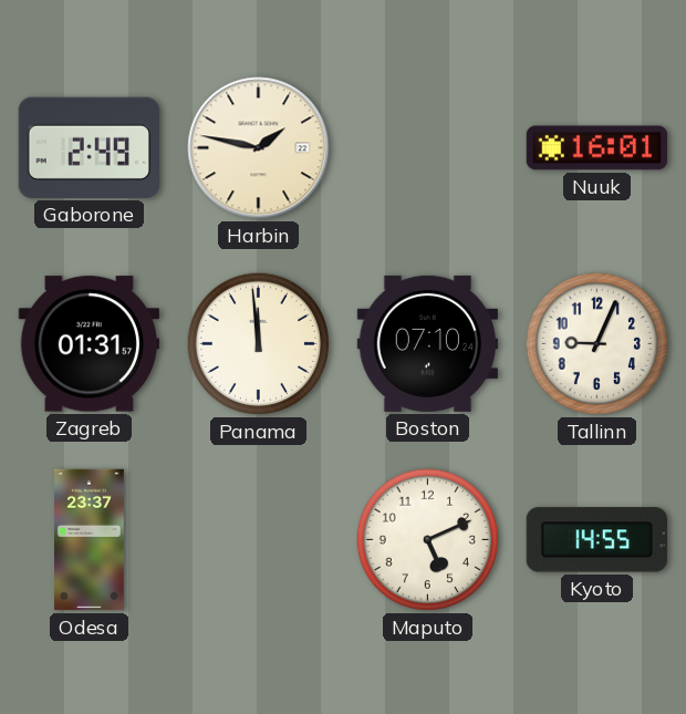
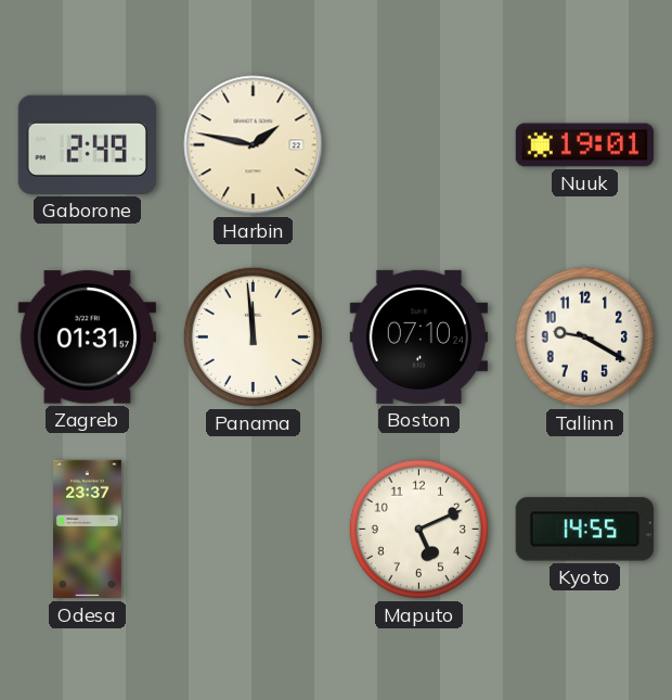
Nuuk: 16:01 -> 19:01 (585, 145)
Tallinn: 9:04 -> 9:20 (584, 336)
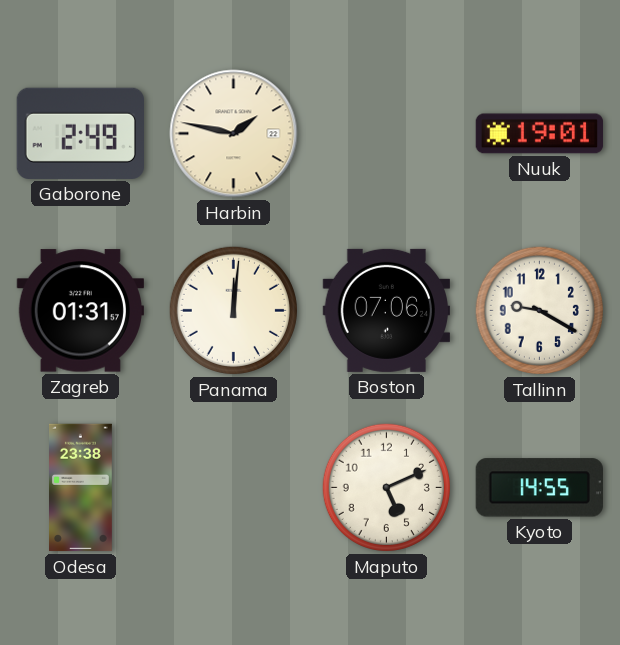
Panama: 11:59 -> 12:01 (233, 310)
Boston: 07:10 -> 07:06 (386, 310)
Odesa: 23:37 -> 23:38 (81, 488)
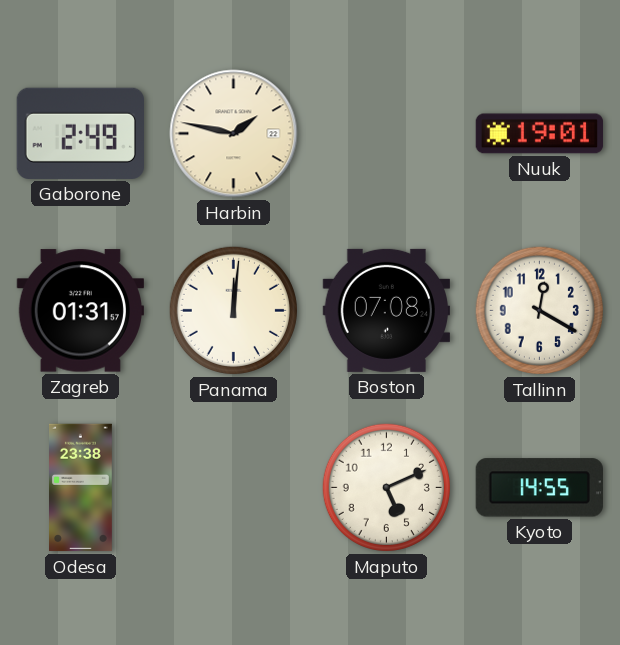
Boston: 07:06 -> 07:08 (386, 310)
Tallinn: 9:20 -> 12:20 (539, 310)
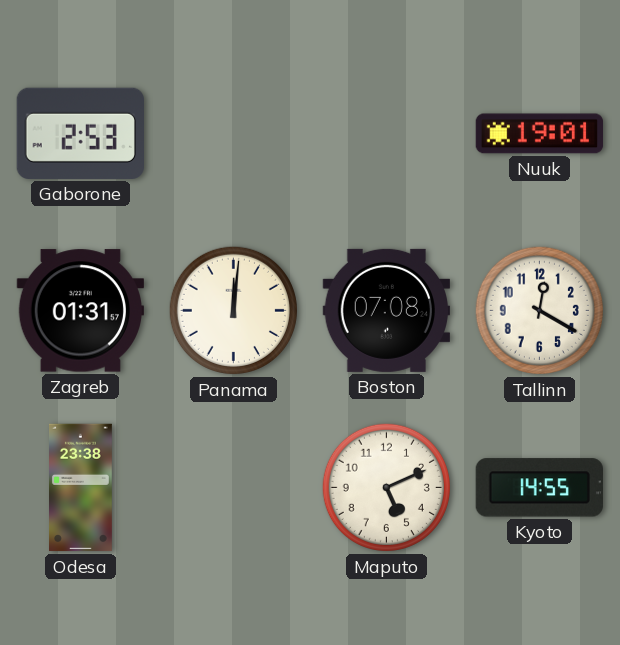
Gaborone: 2:49 -> 2:53 (80, 133)
Harbin: 1:47 -> none (234, 134)
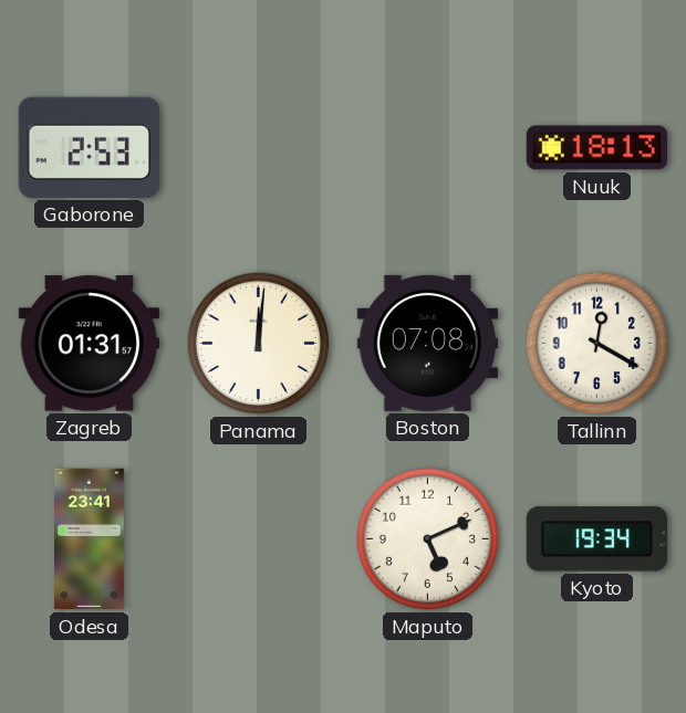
Nuuk: 19:01 -> 18:13 (597, 148)
Odesa: 23:38 -> 23:41 (90, 539)
Kyoto: 14:55 -> 19:34 (596, 539)
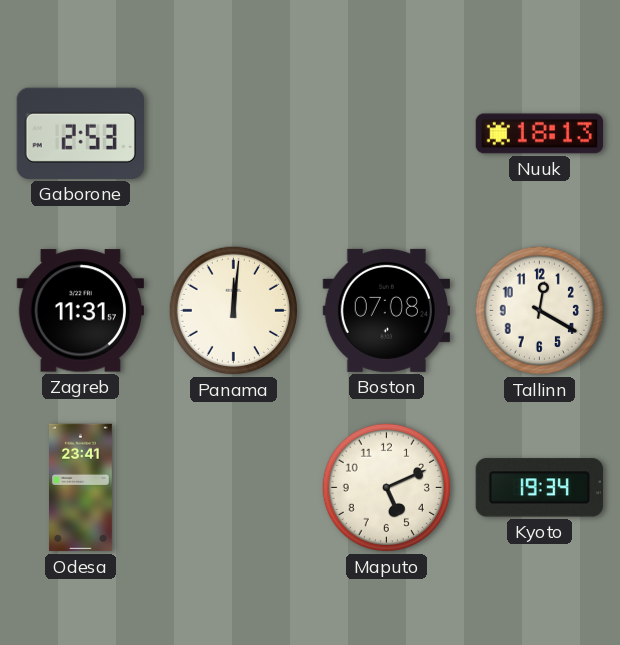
Zagreb: 01:31 -> 11:31 (80, 311)
